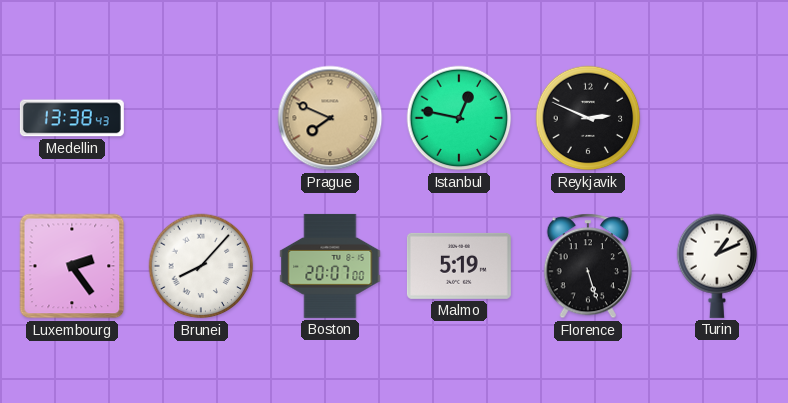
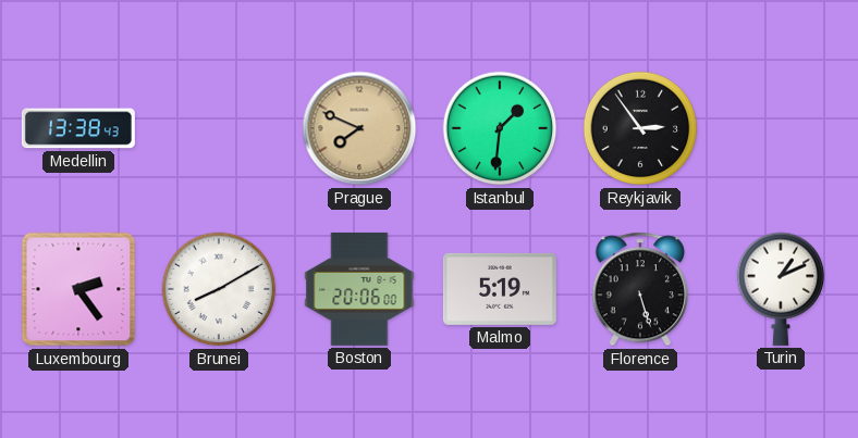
Istanbul: 12:47 -> 1:31 (500, 128)
Reykjavik: 2:49 -> 2:54 (640, 128)
Brunei: 8:07 -> 8:10 (219, 289)
Boston: 20:07 -> 20:06 (359, 289)
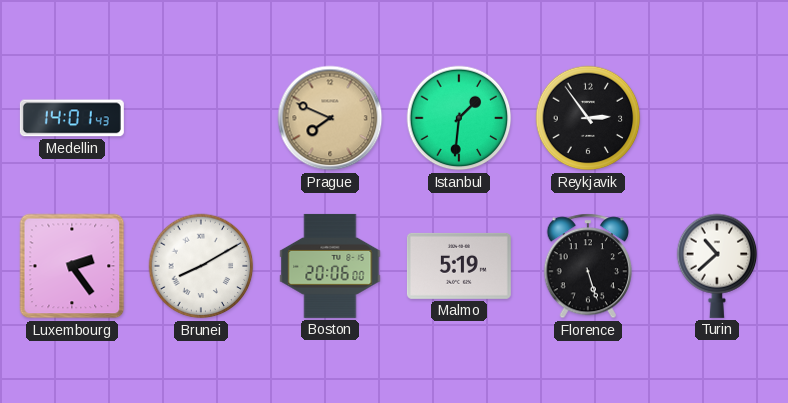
Medellin: 13:38 -> 14:01 (72, 118)
Turin: 1:11 -> 10:38 (717, 266)
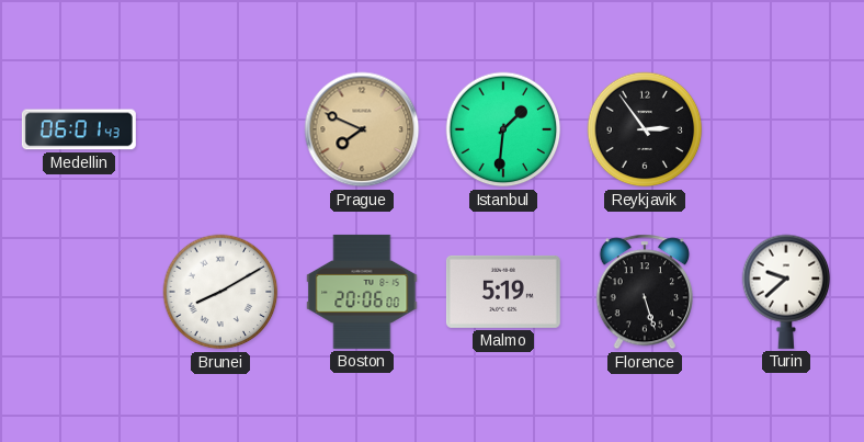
Medellin: 14:01 -> 06:01 (79, 129)
Luxembourg: 2:24 -> none (72, 266)
Turin: 10:38 -> 9:38 (786, 292)
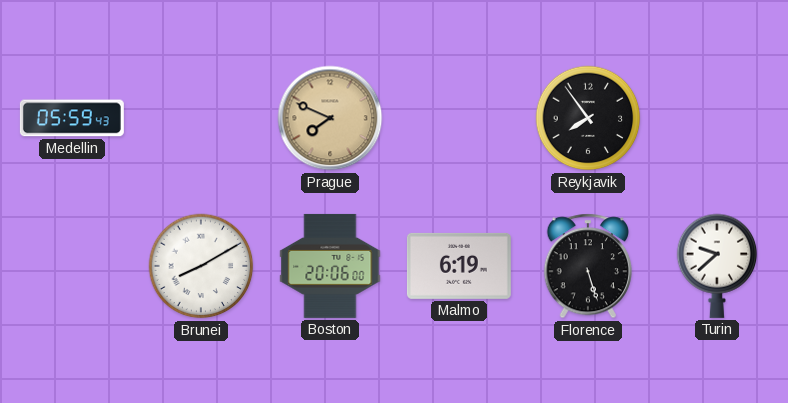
Medellin: 06:01 -> 05:59 (72, 118)
Istanbul: 1:31 -> none (503, 129)
Reykjavik: 2:54 -> 7:54 (588, 118)
Malmo: 5:19 -> 6:19 (459, 266)
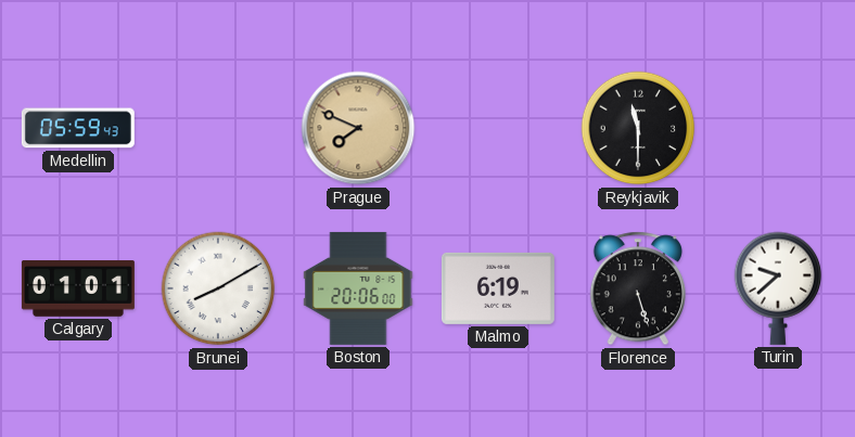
Reykjavik: 7:54 -> 11:30 (638, 128)
Calgary: none -> 01:01 (78, 288)
